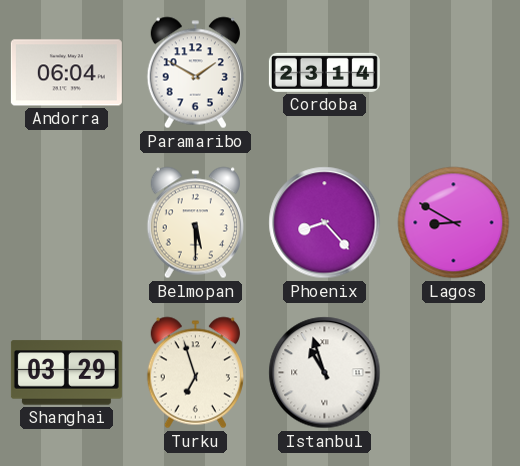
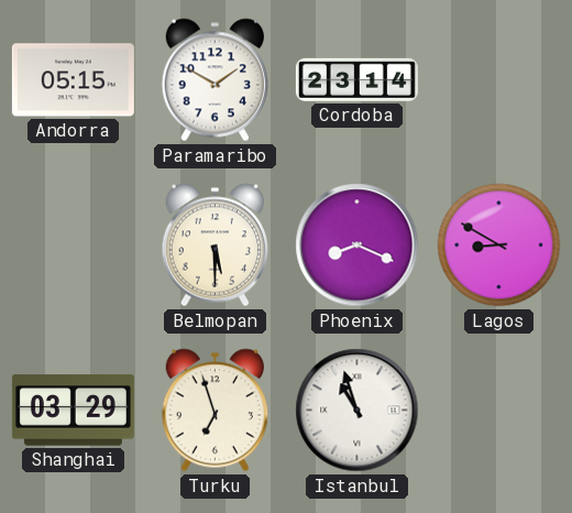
Andorra: 06:04 -> 05:15 (73, 80)
Phoenix: 8:23 -> 8:19 (358, 245)
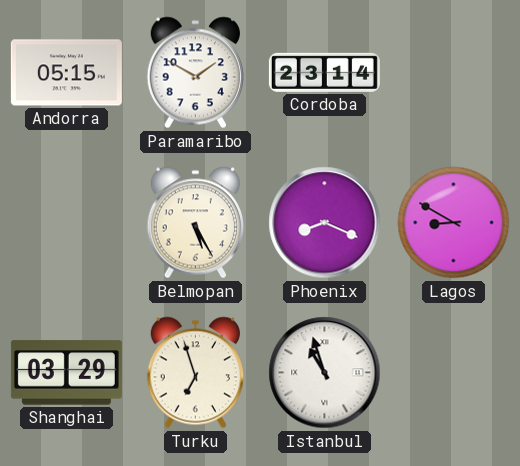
Belmopan: 5:30 -> 5:25 (195, 223)
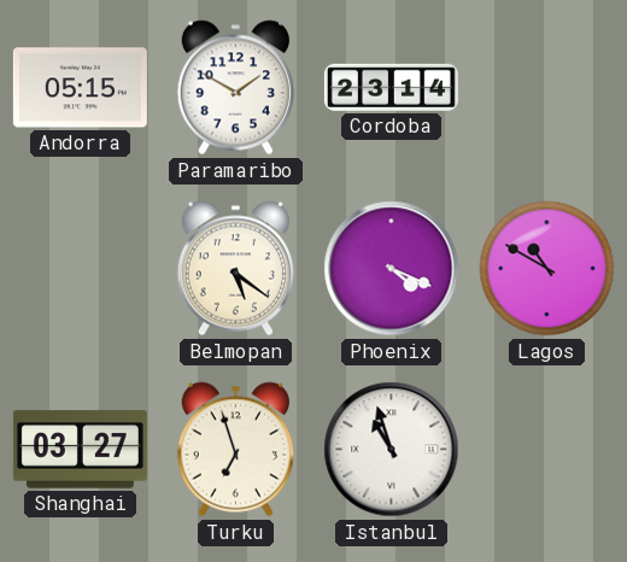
Belmopan: 5:25 -> 5:21 (235, 269)
Phoenix: 8:19 -> 4:19 (392, 269)
Lagos: 8:50 -> 10:50 (547, 269)
Shanghai: 03:29 -> 03:27 (80, 450)
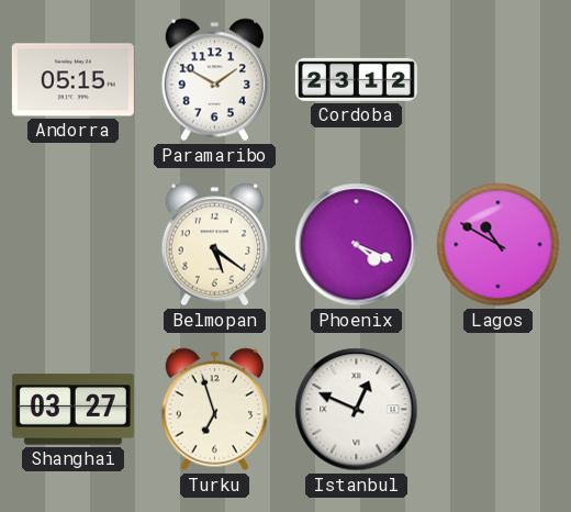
Cordoba: 23:14 -> 23:12 (356, 79)
Istanbul: 10:57 -> 12:49 (357, 410)
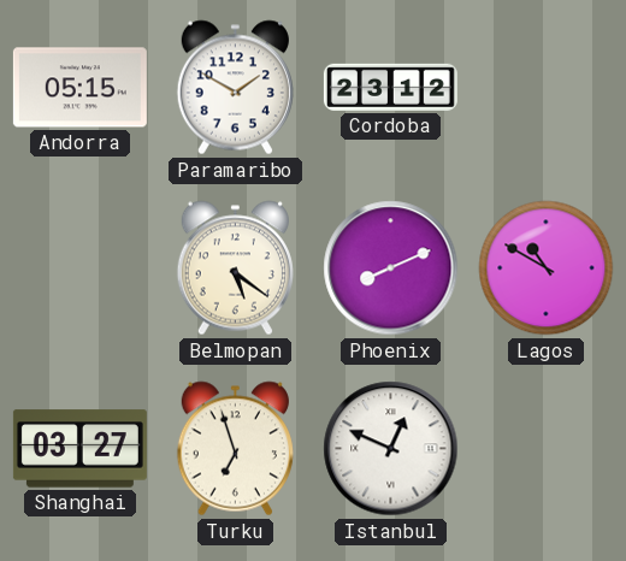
Phoenix: 4:19 -> 8:11 (391, 268)
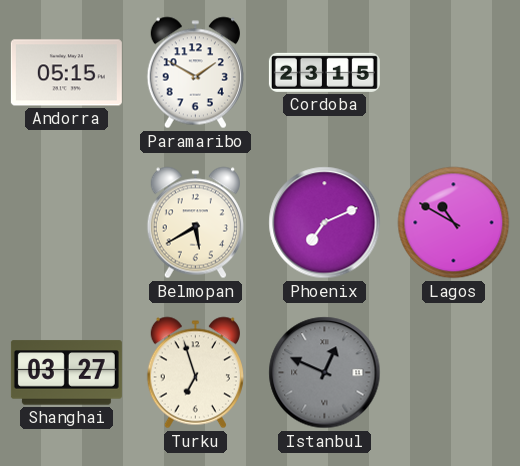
Cordoba: 23:12 -> 23:15 (324, 72)
Belmopan: 5:21 -> 5:40 (195, 223)
Phoenix: 8:11 -> 7:11 (325, 223)
Istanbul dial: white -> grey (325, 373)
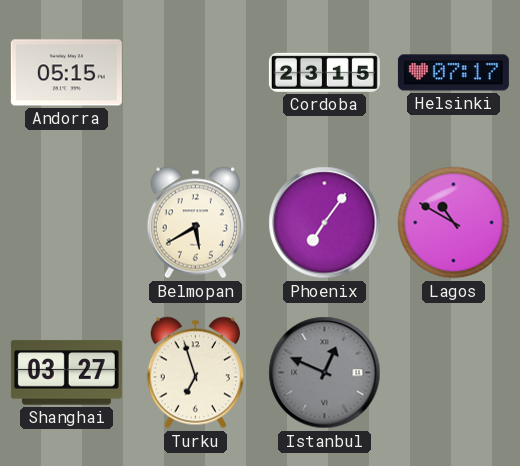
Paramaribo: 1:50 -> none (195, 73)
Helsinki: none -> 07:17 (453, 73)
Phoenix: 7:11 -> 7:06 (325, 223)
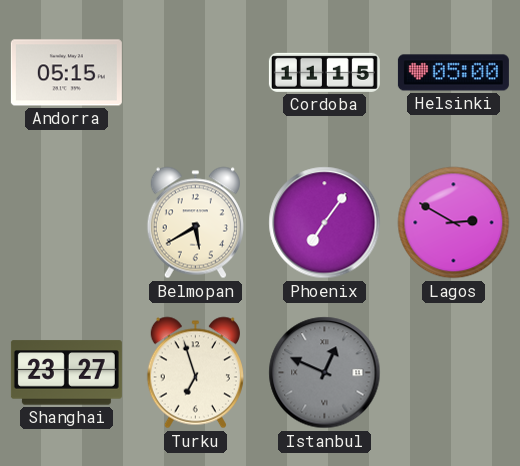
Cordoba: 23:15 -> 11:15 (324, 72)
Helsinki: 07:17 -> 05:00 (453, 73)
Lagos: 10:50 -> 2:50 (454, 223)
Shanghai: 03:27 -> 23:27 (66, 373)
